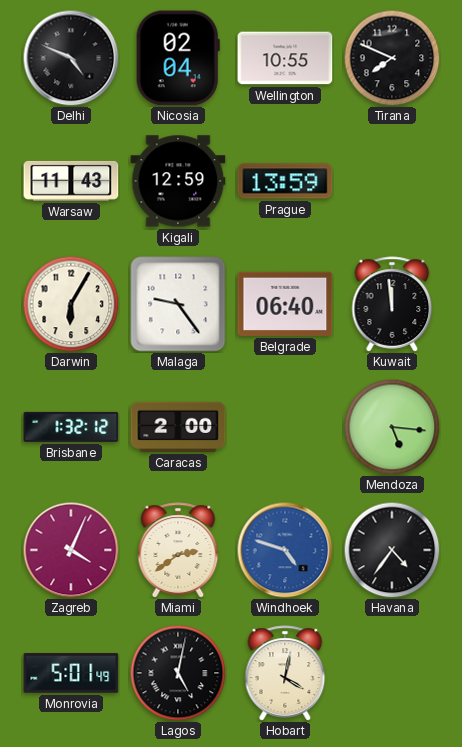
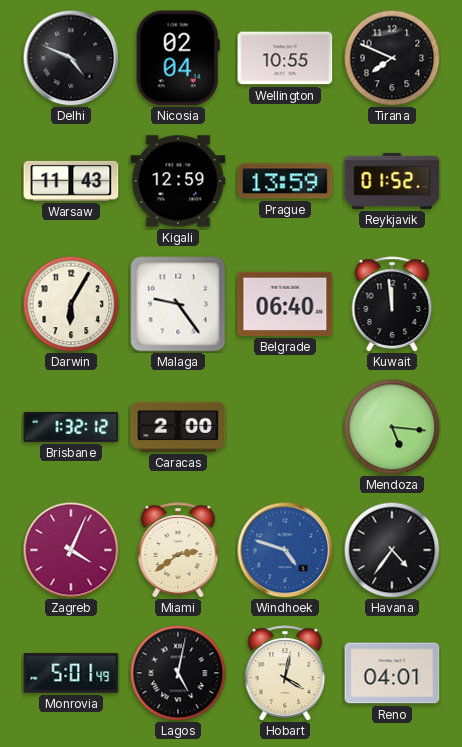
Reykjavik: none -> 01:52 (392, 181)
Reno: none -> 04:01 (392, 673)
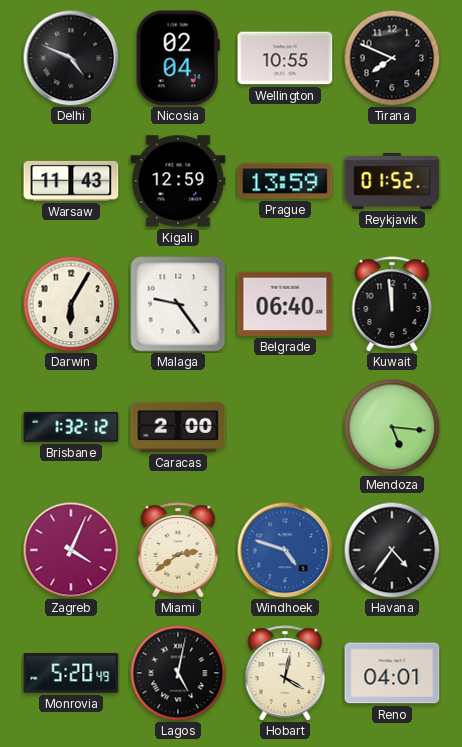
Monrovia: 5:01 -> 5:20 (71, 673)
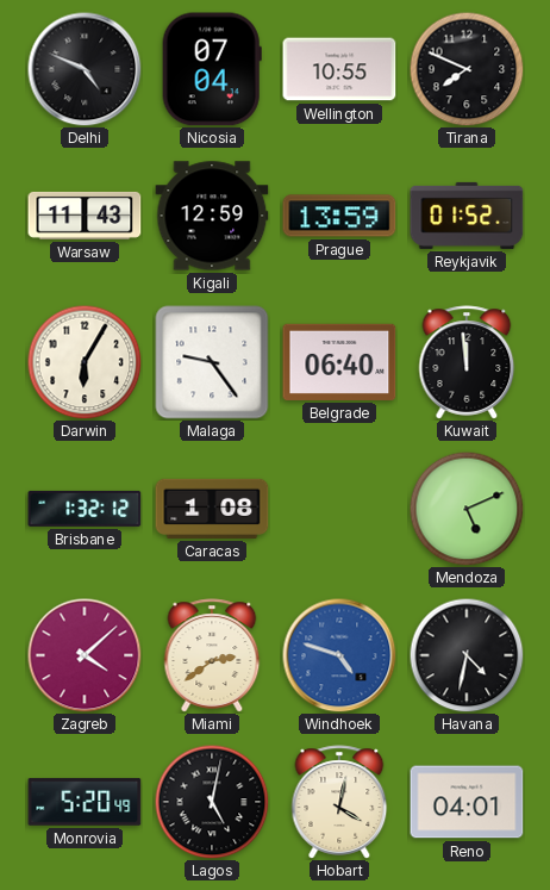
Nicosia: 02:04 -> 07:04 (212, 69)
Caracas: 2:00 -> 1:08 (212, 509)
Mendoza: 5:16 -> 5:11 (467, 509)
Zagreb: 4:04 -> 4:08 (85, 655)
Havana: 4:36 -> 4:32 (467, 655)
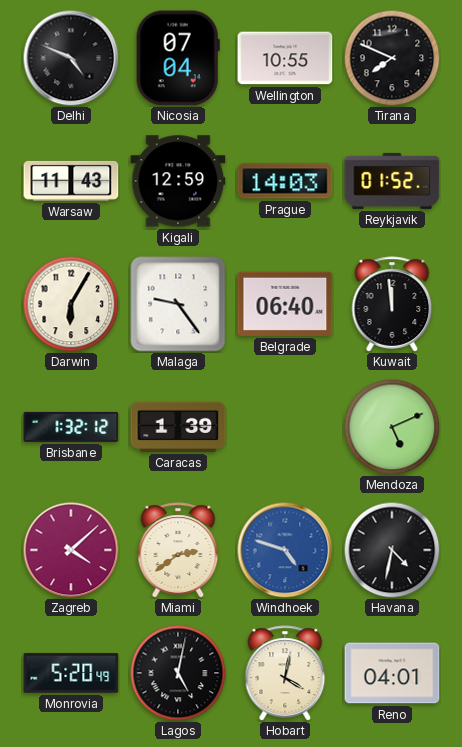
Prague: 13:59 -> 14:03 (285, 181)
Caracas: 1:08 -> 1:39 (178, 427)
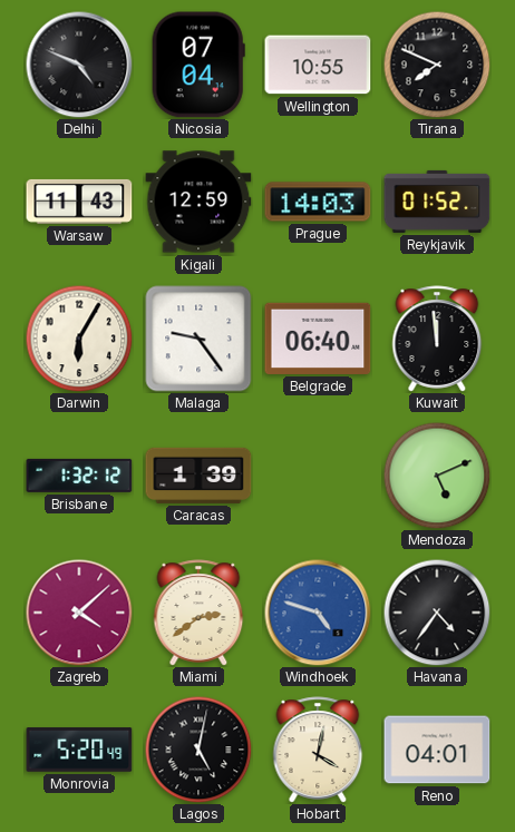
Havana: 4:32 -> 4:36 (437, 613)
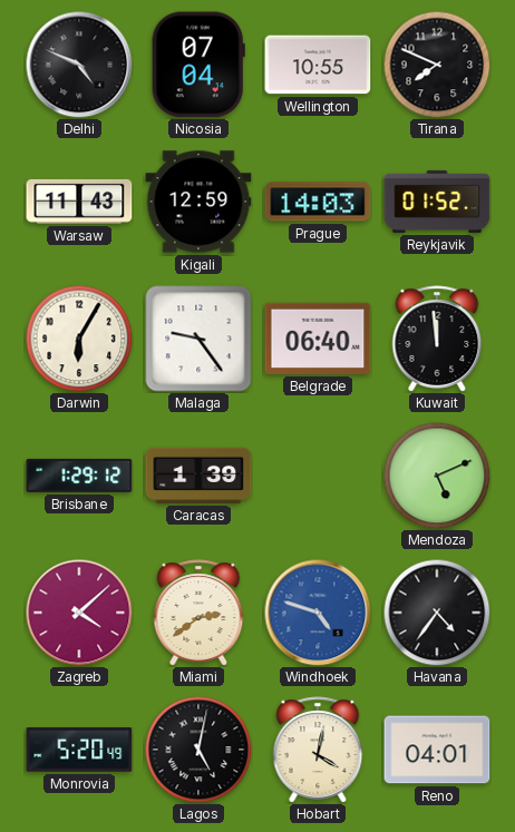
Brisbane: 1:32 -> 1:29 (79, 476)
